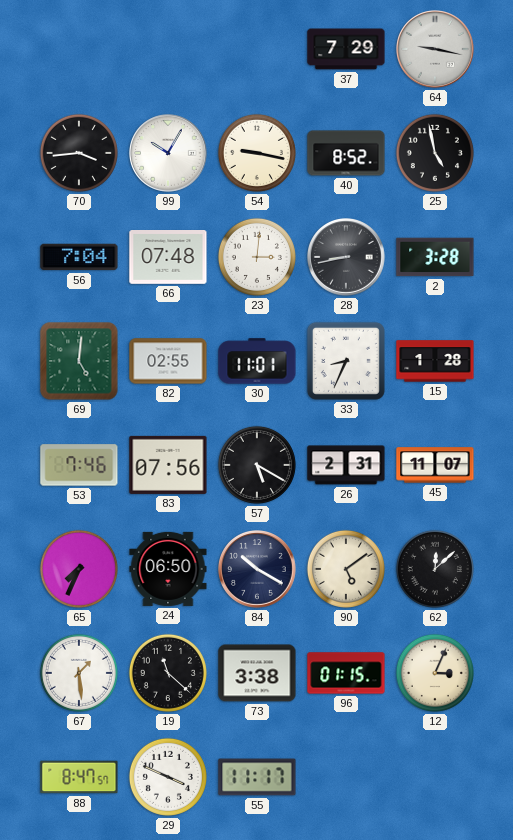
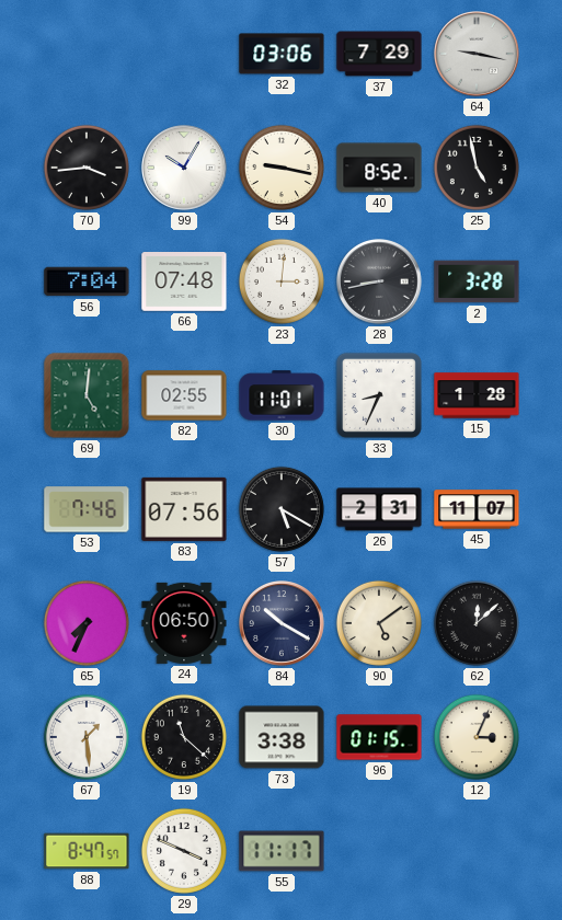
32: none -> 03:06 (282, 54)
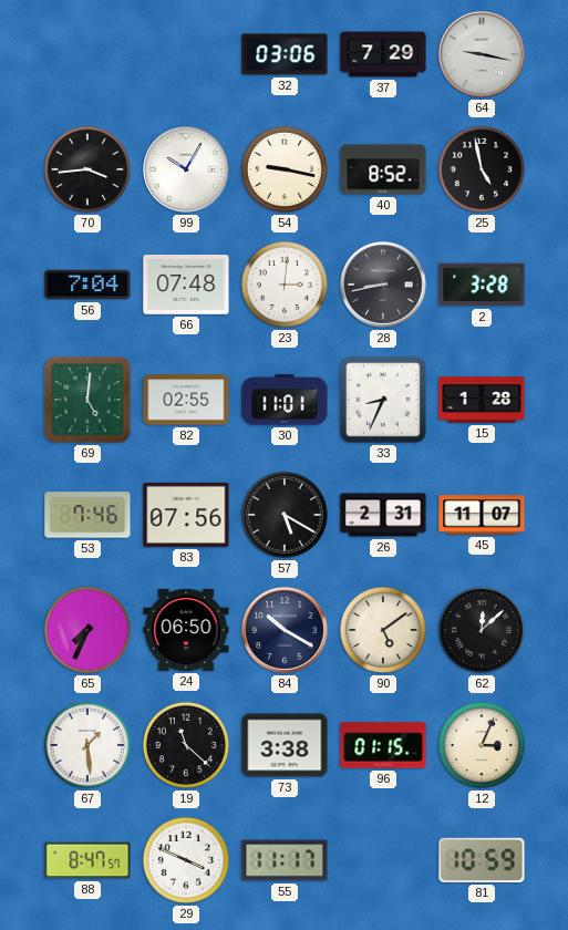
81: none -> 10:59 (482, 860)
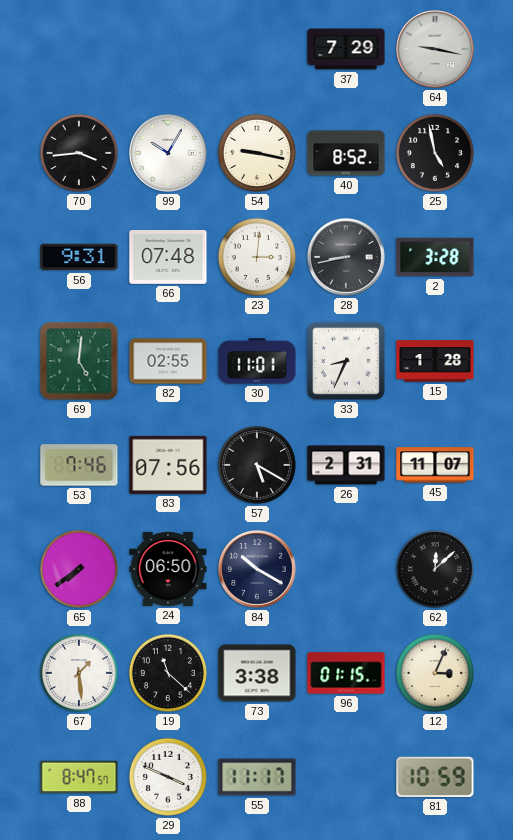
32: 03:06 -> none (285, 54)
56: 7:04 -> 9:31 (79, 257)
65: 7:34 -> 7:39 (79, 569)
90: 5:09 -> none (383, 630)
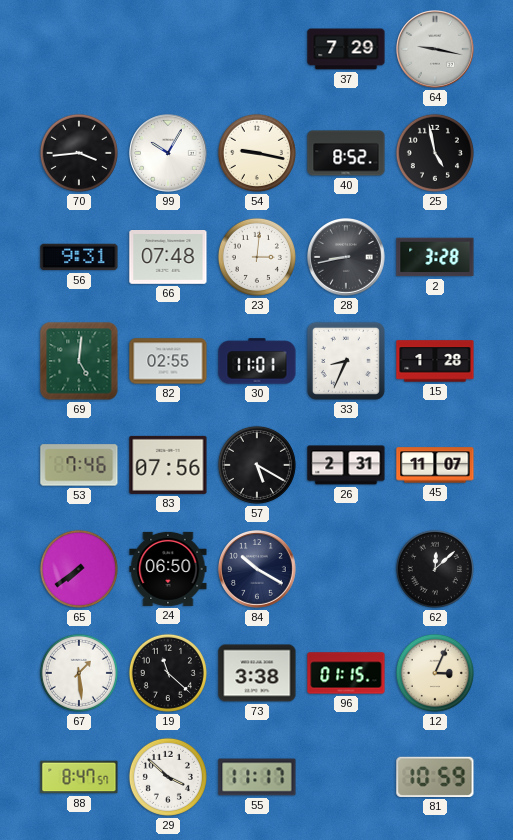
29: 3:49 -> 3:52 (168, 777)
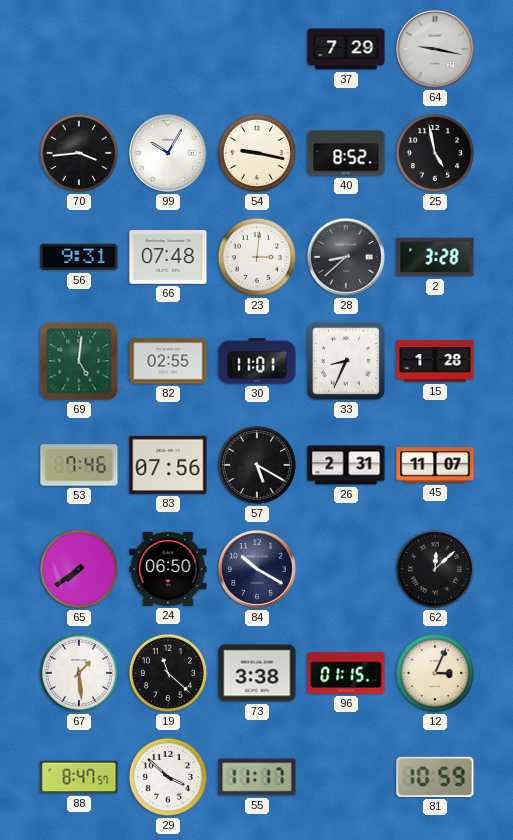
28: 8:43 -> 8:38 (347, 258)
